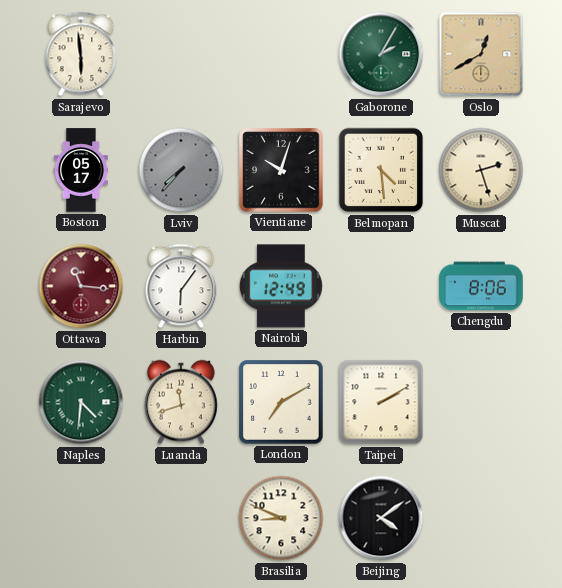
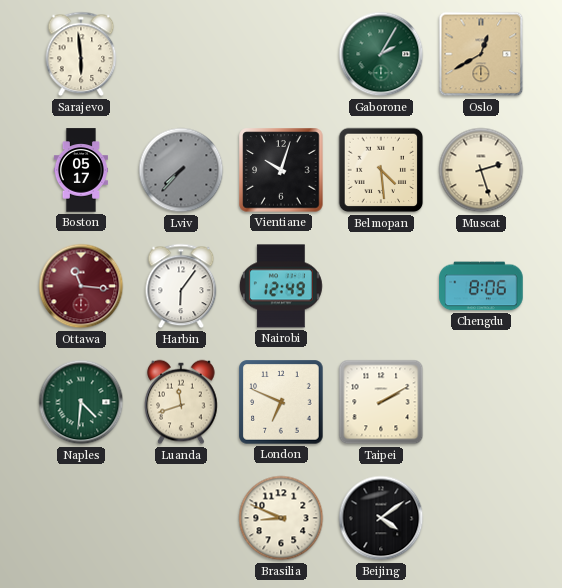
London: 7:10 -> 6:49 (281, 402)
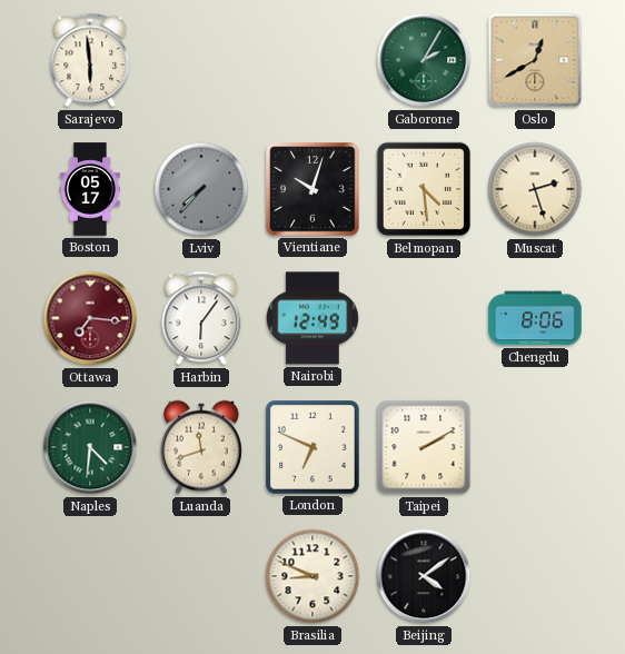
Ottawa: 11:16 -> 7:16 (90, 318)
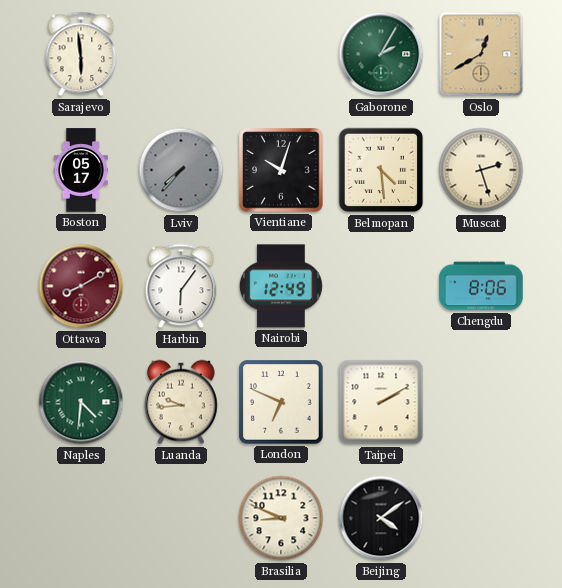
Ottawa: 7:16 -> 8:10 (81, 286)
Luanda: 11:42 -> 9:44 (181, 402)
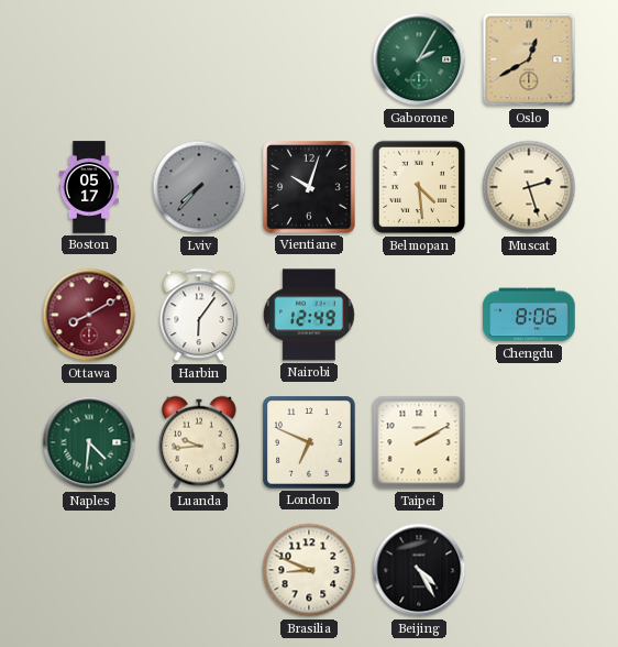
Sarajevo: 5:59 -> none (81, 54)
Beijing: 4:09 -> 4:25 (419, 570)
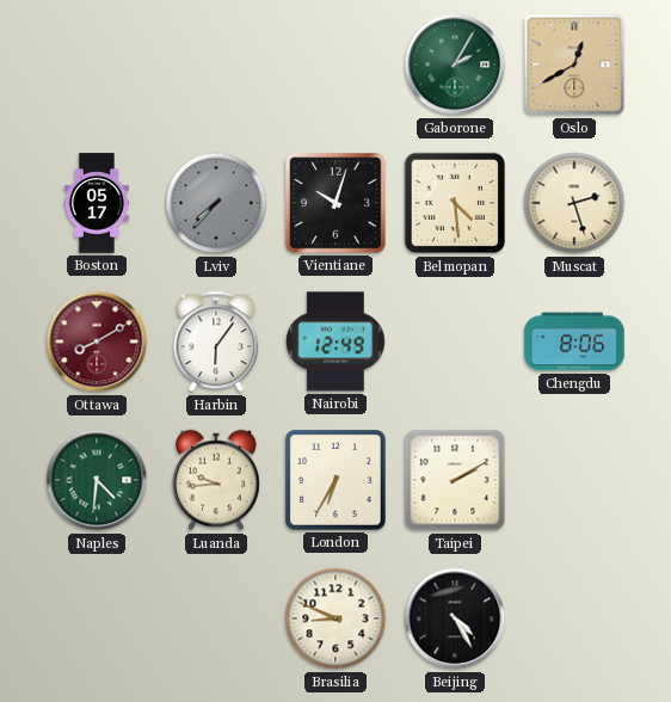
London: 6:49 -> 6:35 (335, 480)
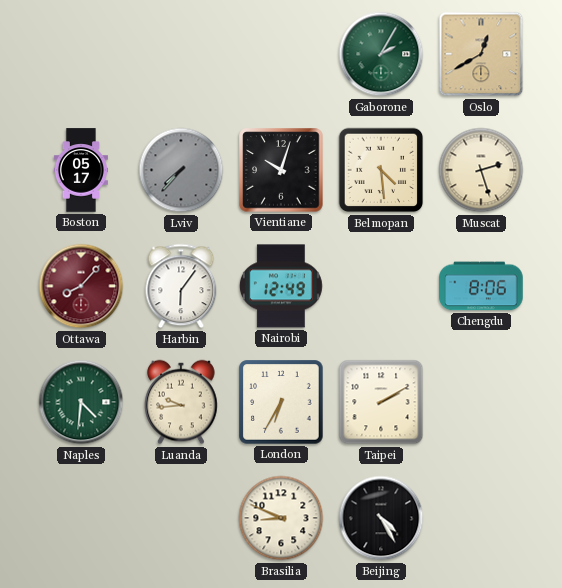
Ottawa: 8:10 -> 8:07 (81, 286)
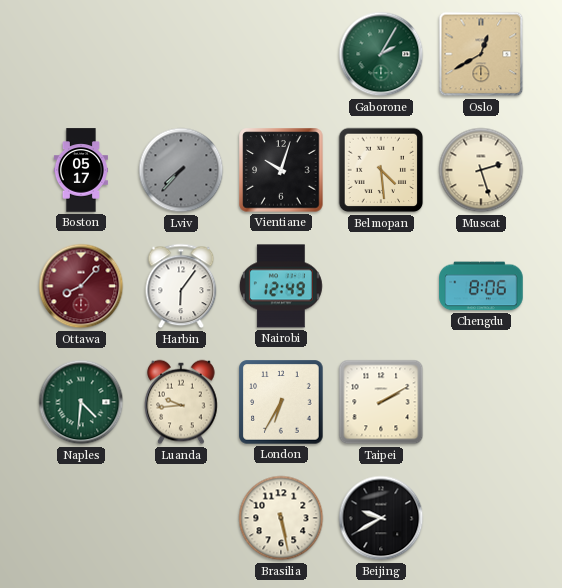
Brasilia: 8:49 -> 5:28 (281, 518)
Beijing: 4:25 -> 9:40 (381, 518)
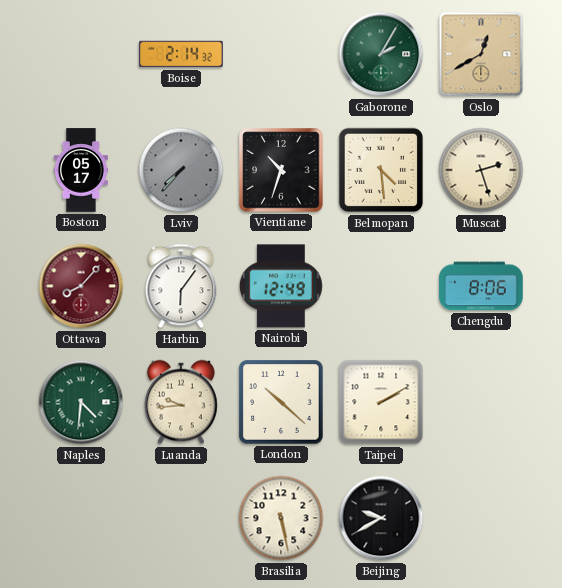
Boise: none -> 2:14 (181, 54)
Vientiane: 10:03 -> 10:33 (281, 170)
London: 6:35 -> 10:22 (281, 402)
